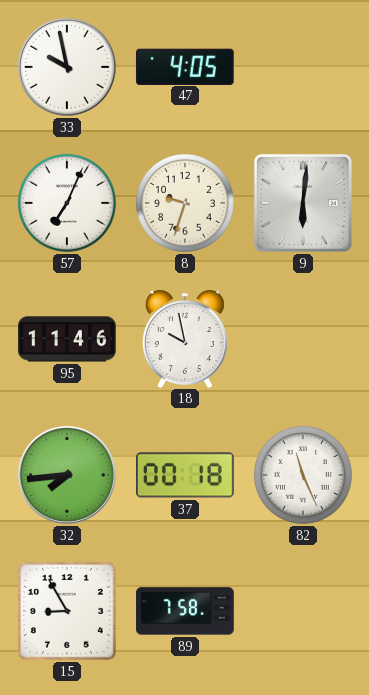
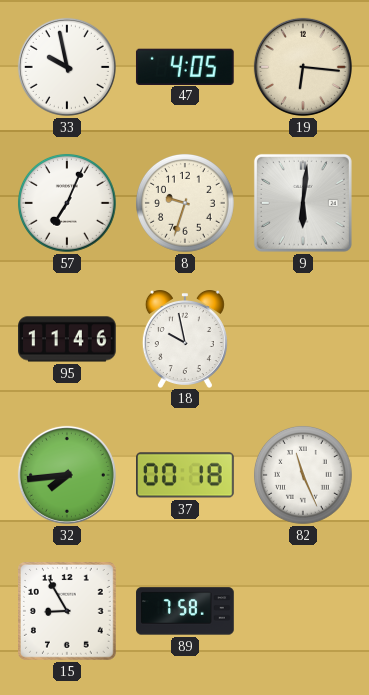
19: none -> 6:16 (303, 67)
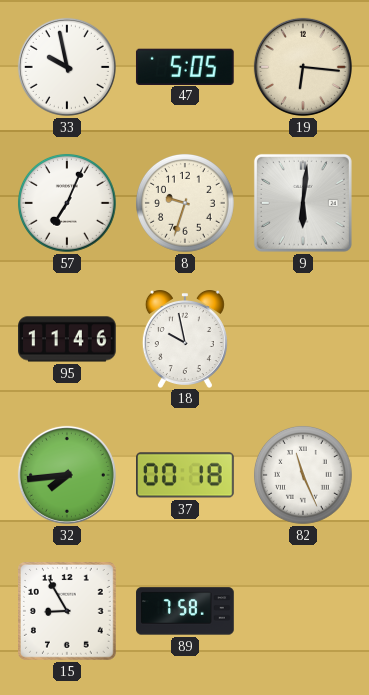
47: 4:05 -> 5:05 (185, 66)
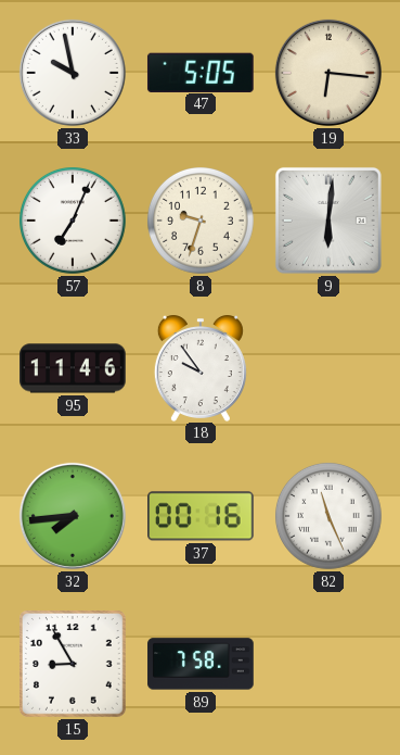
18: 9:58 -> 9:54 (201, 368)
37: 00:18 -> 00:16 (202, 516)
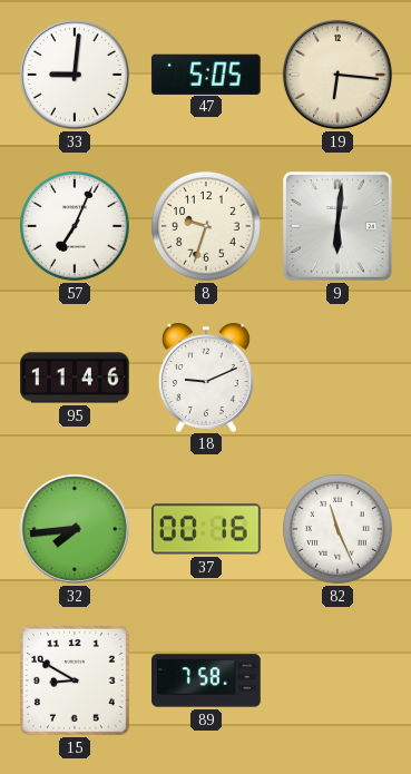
33: 9:58 -> 9:01 (75, 75)
18: 9:54 -> 9:11 (206, 378)
15: 8:55 -> 8:50 (76, 682)
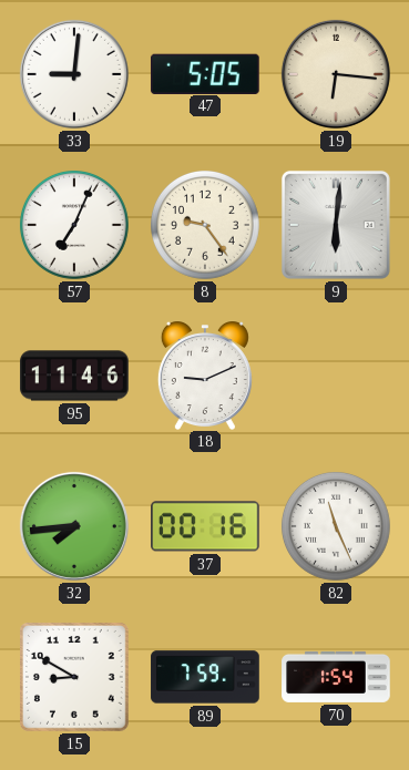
8: 9:33 -> 9:24 (205, 225)
89: 7:58 -> 7:59 (205, 677)
70: none -> 1:54 (336, 677)
